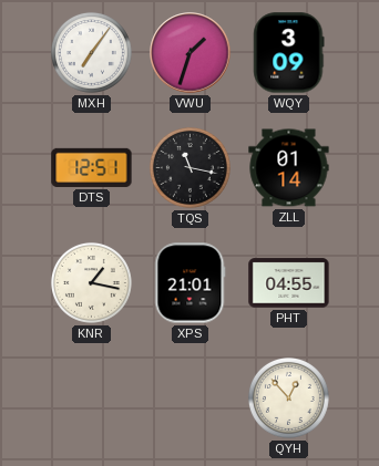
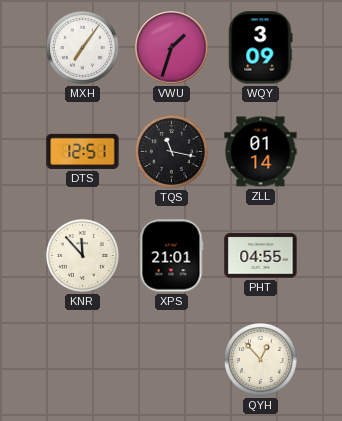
KNR: 1:17 -> 11:53 (82, 255)
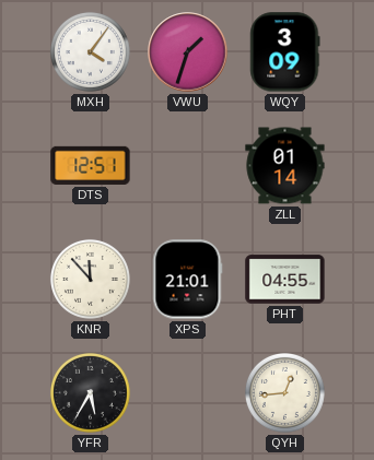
MXH: 7:06 -> 4:06 (90, 51)
TQS: 11:17 -> none (171, 151)
YFR: none -> 5:35 (90, 392)
QYH: 12:53 -> 12:44 (284, 392)
